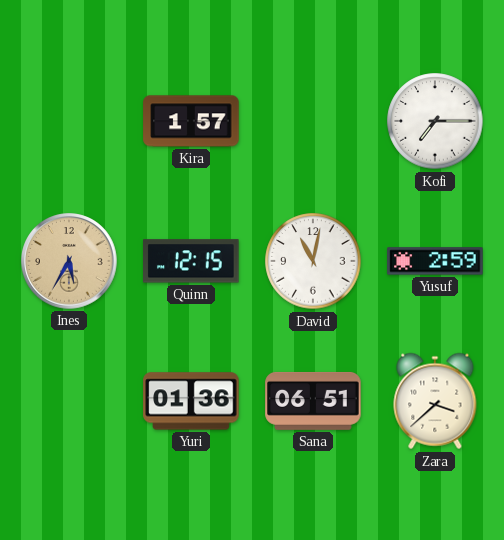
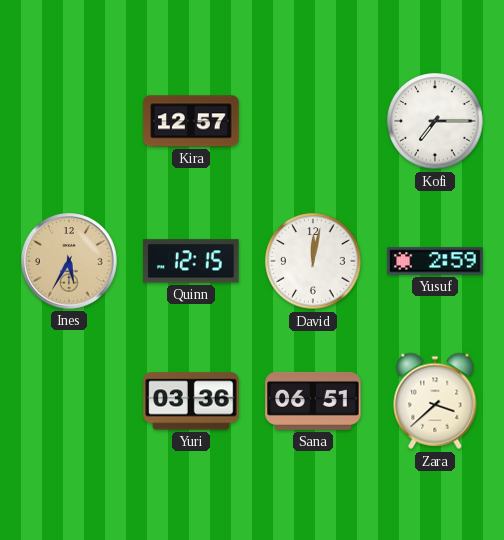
Kira: 1:57 -> 12:57 (191, 121)
David: 11:02 -> 12:02 (313, 261)
Yuri: 01:36 -> 03:36 (191, 401)
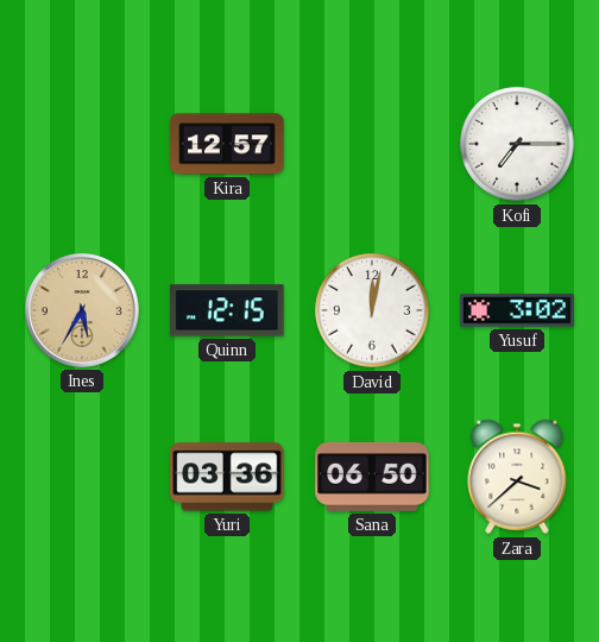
Yusuf: 2:59 -> 3:02 (517, 310)
Sana: 06:51 -> 06:50 (372, 477)
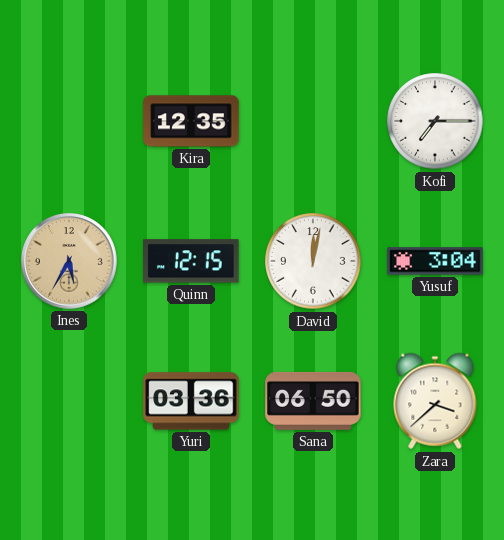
Kira: 12:57 -> 12:35 (191, 121)
Yusuf: 3:02 -> 3:04 (435, 261)
